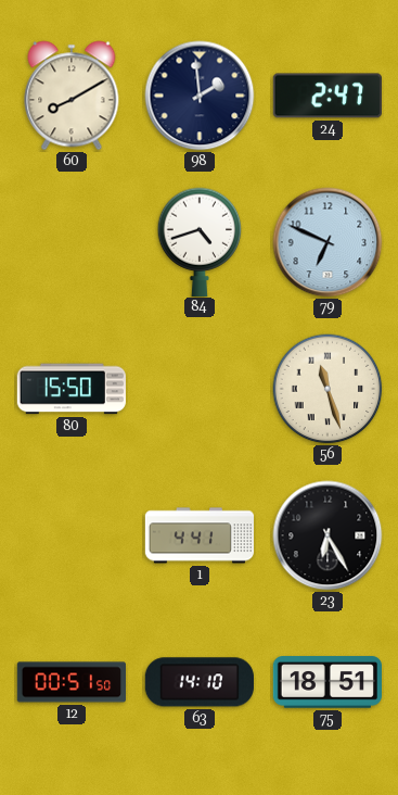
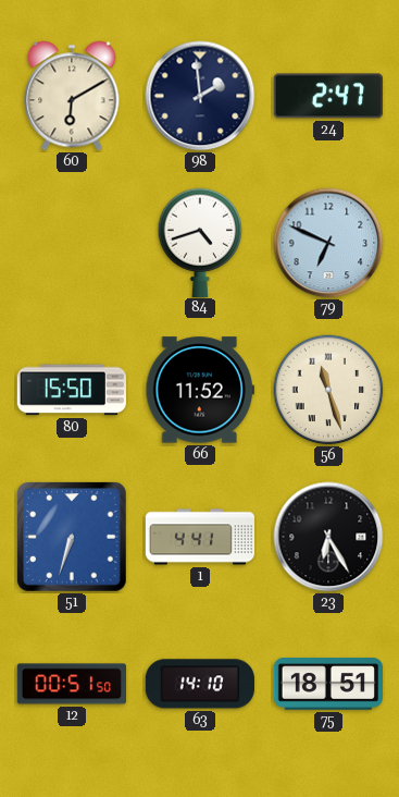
60: 8:10 -> 6:10 (72, 96)
66: none -> 11:52 (200, 390)
51: none -> 6:33 (72, 537)
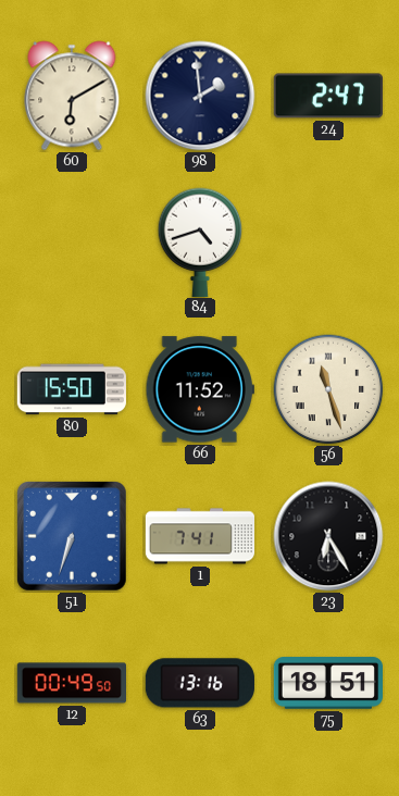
79: 6:49 -> none (328, 243)
1: 4:41 -> 7:41 (200, 536)
12: 00:51 -> 00:49 (71, 683)
63: 14:10 -> 13:16 (200, 683)
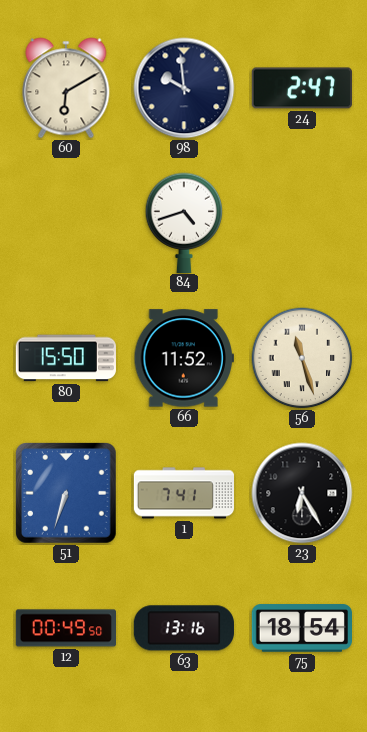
98: 1:59 -> 9:59 (184, 88)
75: 18:51 -> 18:54 (301, 628)
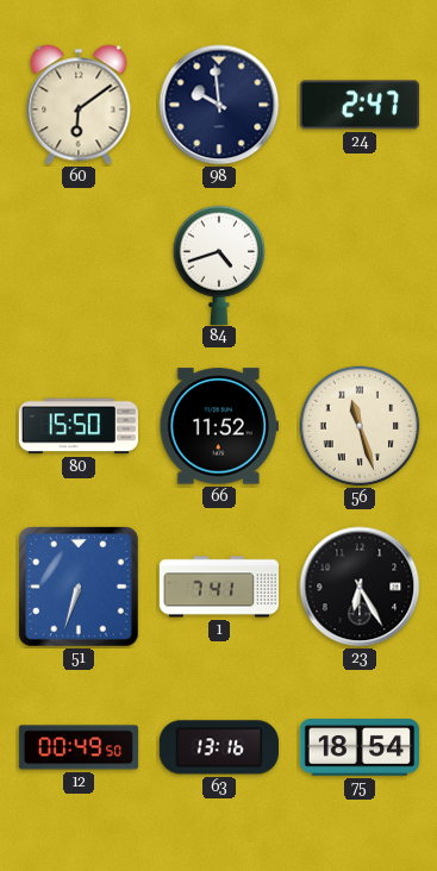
60: 6:10 -> 6:09 (79, 105)
